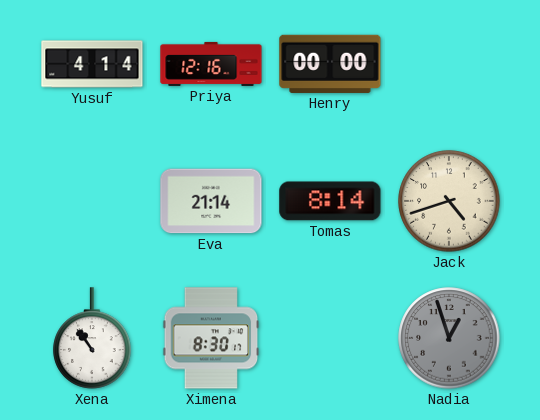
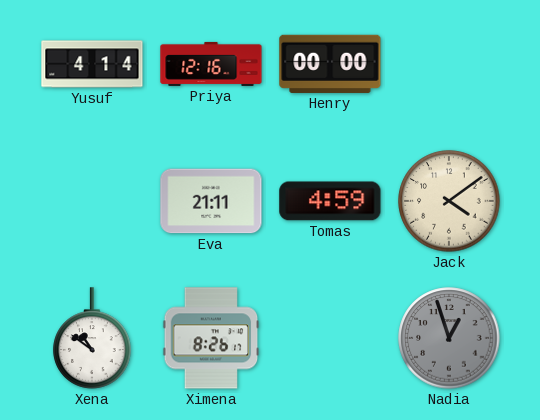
Eva: 21:14 -> 21:11 (211, 201)
Tomas: 8:14 -> 4:59 (330, 201)
Jack: 4:42 -> 4:09 (449, 201)
Xena: 10:54 -> 10:51 (92, 338)
Ximena: 8:30 -> 8:26 (211, 338)
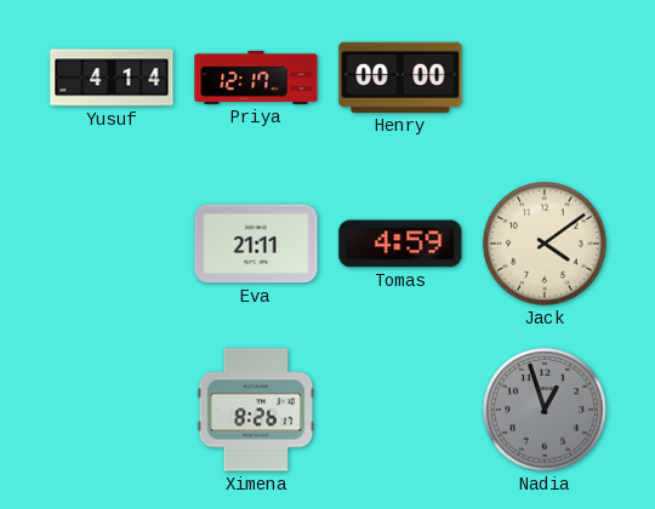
Priya: 12:16 -> 12:17 (256, 78)
Xena: 10:51 -> none (92, 338)
